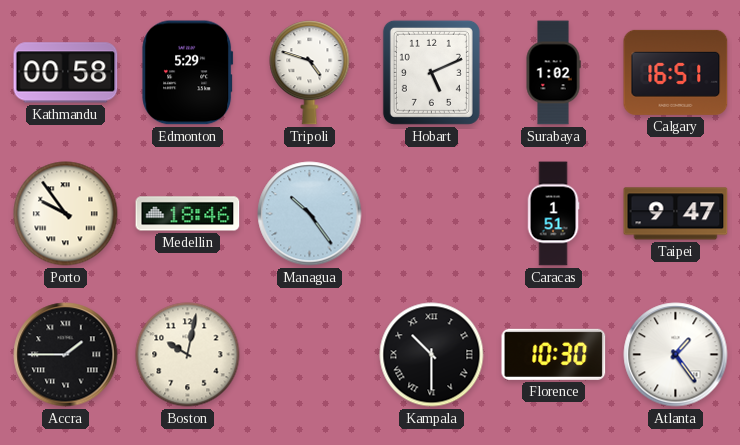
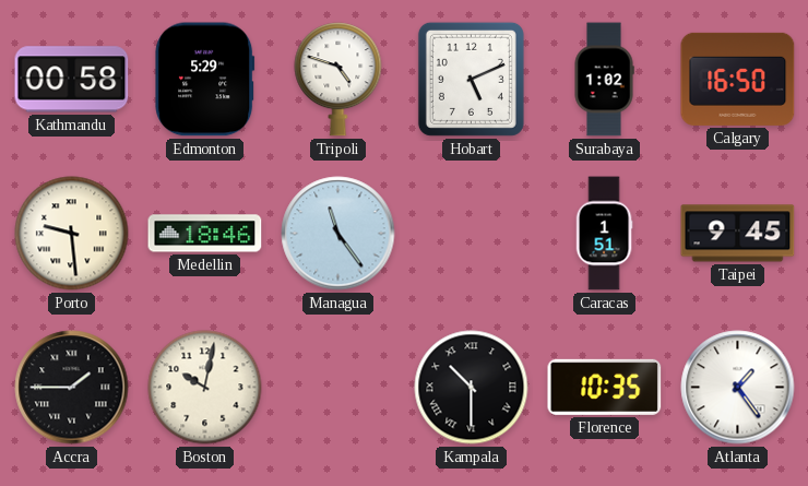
Calgary: 16:51 -> 16:50 (738, 79)
Porto: 9:54 -> 9:29 (72, 234)
Managua: 10:24 -> 11:24 (338, 234)
Taipei: 9:47 -> 9:45 (738, 234)
Florence: 10:30 -> 10:35 (605, 387)
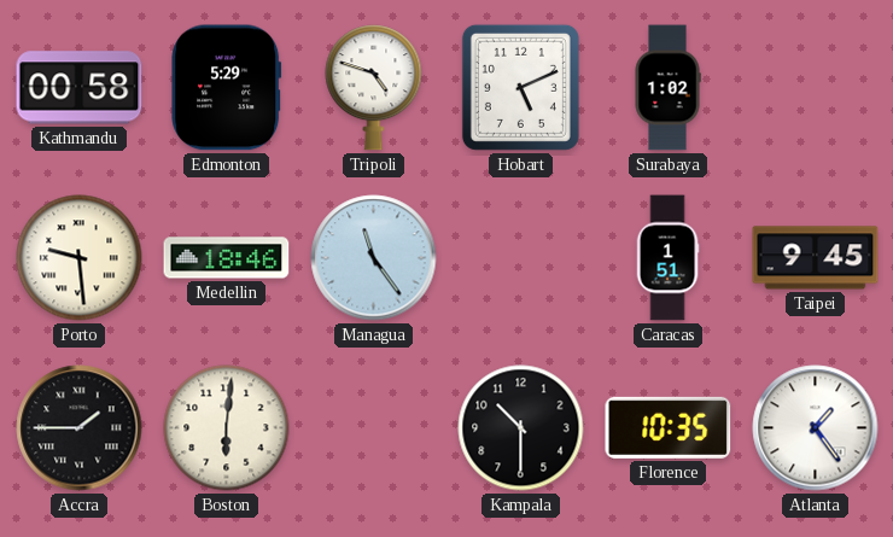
Calgary: 16:50 -> none (738, 79)
Boston: 10:02 -> 6:01 (227, 428)
Kampala numerals: Roman -> Arabic (521, 428)
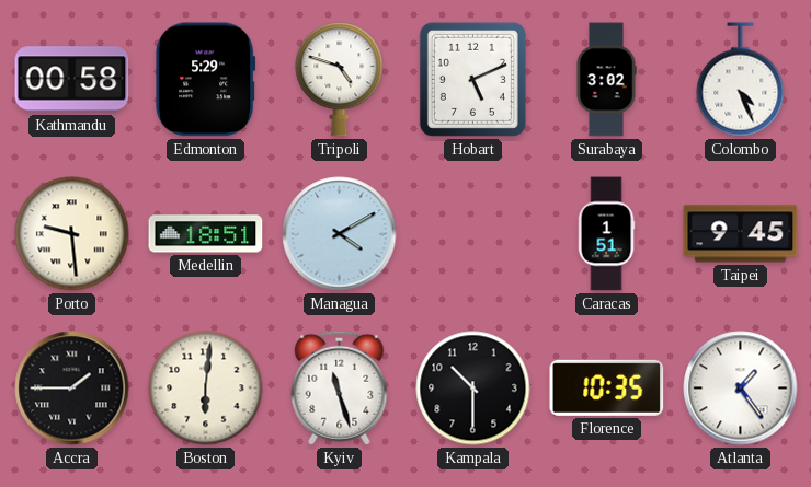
Surabaya: 1:02 -> 3:02 (606, 80)
Colombo: none -> 4:26 (741, 80)
Medellin: 18:46 -> 18:51 (206, 234)
Managua: 11:24 -> 4:10 (340, 234)
Kyiv: none -> 11:27 (340, 387)
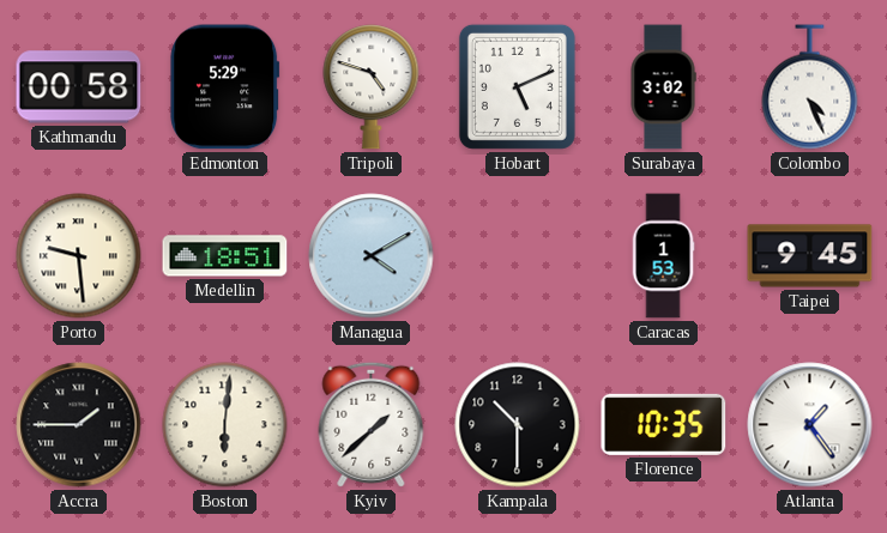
Caracas: 1:51 -> 1:53 (663, 256)
Kyiv: 11:27 -> 1:38 (372, 424)
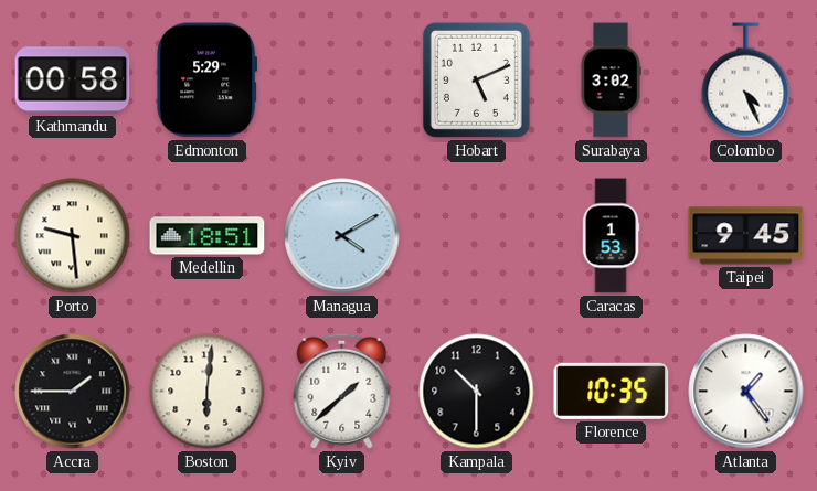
Tripoli: 4:48 -> none (372, 87)
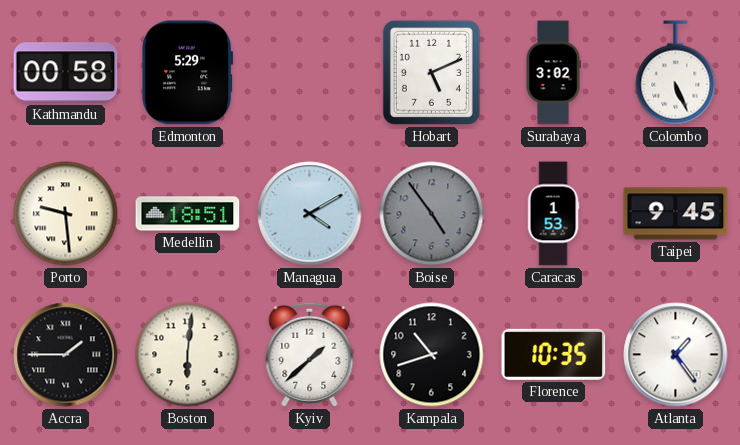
Colombo: 4:26 -> 5:26 (676, 73)
Boise: none -> 4:54 (432, 214)
Kampala: 10:30 -> 10:42 (432, 355)
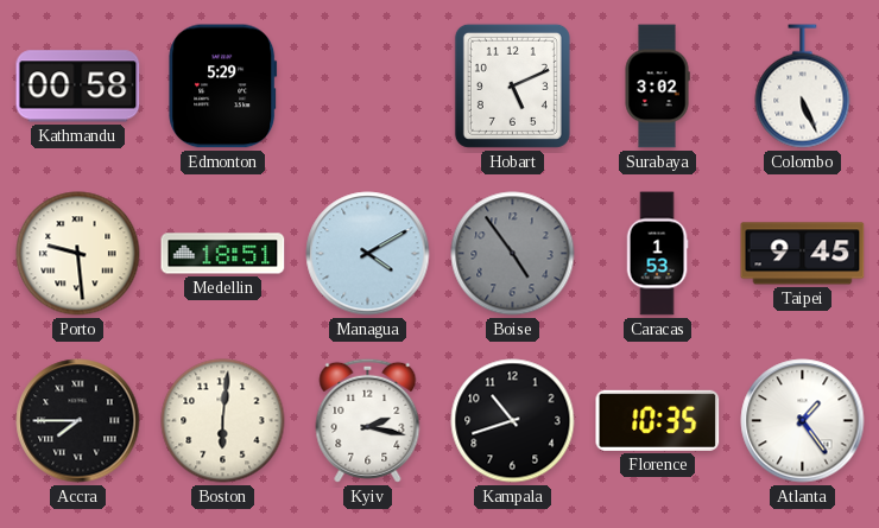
Accra: 1:45 -> 7:45 (78, 421)
Kyiv: 1:38 -> 2:17 (368, 420)
